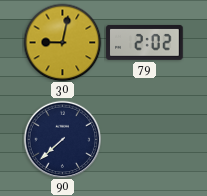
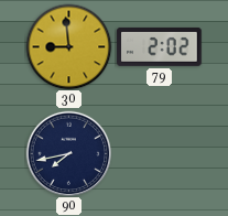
30: 9:02 -> 8:59 (68, 46)
90: 7:38 -> 7:43 (68, 153)
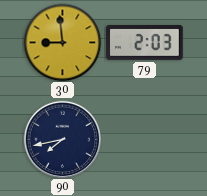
79: 2:02 -> 2:03 (145, 42)
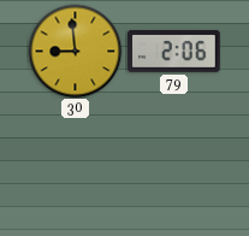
79: 2:03 -> 2:06 (174, 51)
90: 7:43 -> none (62, 139)
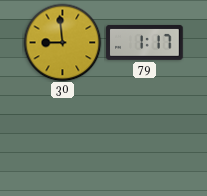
79: 2:06 -> 1:17 (145, 42)
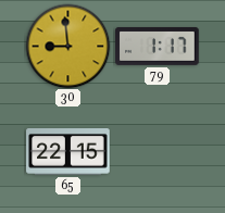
65: none -> 22:15 (68, 152)
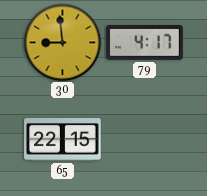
79: 1:17 -> 4:17 (145, 42)
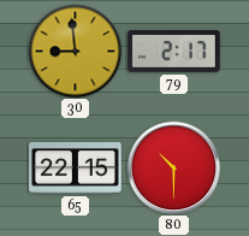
79: 4:17 -> 2:17 (174, 51)
80: none -> 10:30 (173, 167)
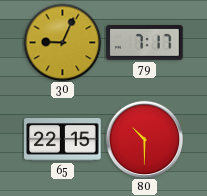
30: 8:59 -> 9:04 (62, 42)
79: 2:17 -> 7:17 (145, 42)
